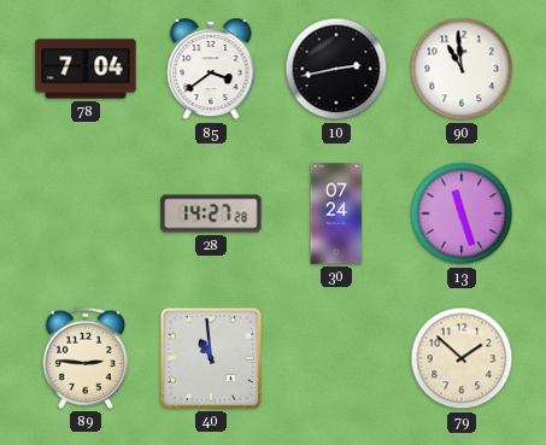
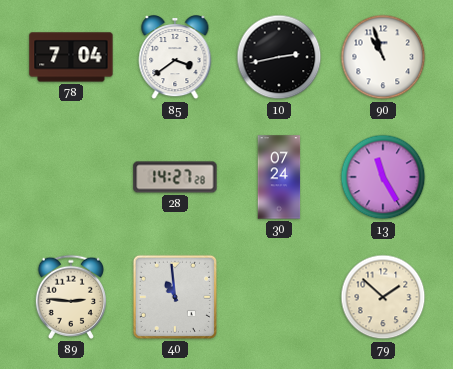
90: 10:59 -> 10:57 (383, 57)
13: 11:27 -> 11:25 (383, 177)
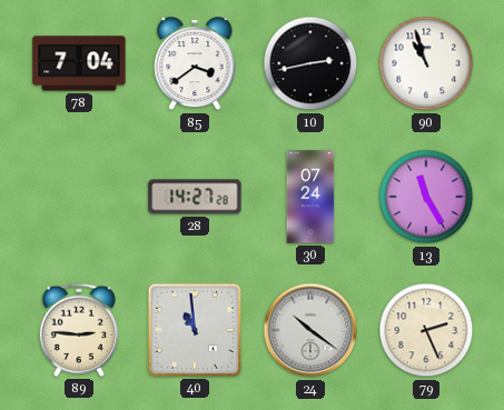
24: none -> 10:21 (310, 330)
79: 1:52 -> 2:26 (426, 330)
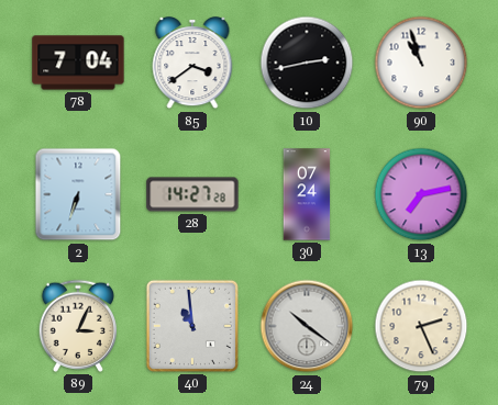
2: none -> 6:33 (78, 194)
13: 11:25 -> 7:13 (421, 194)
89: 2:46 -> 3:04 (78, 326)
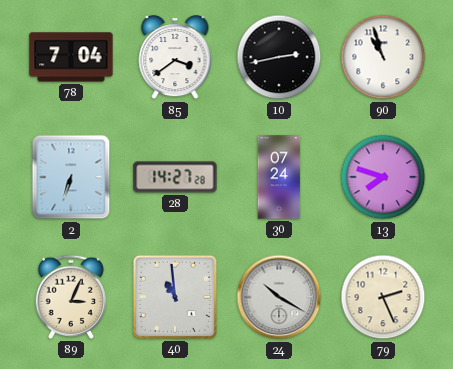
13: 7:13 -> 7:48 (383, 177)
24: 10:21 -> 10:20 (279, 297)
